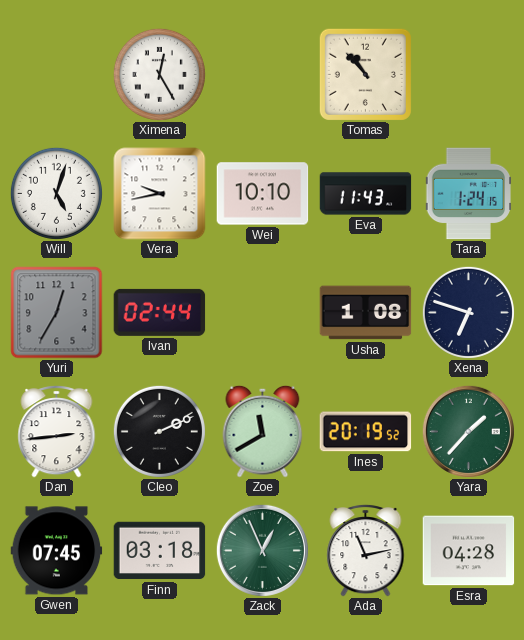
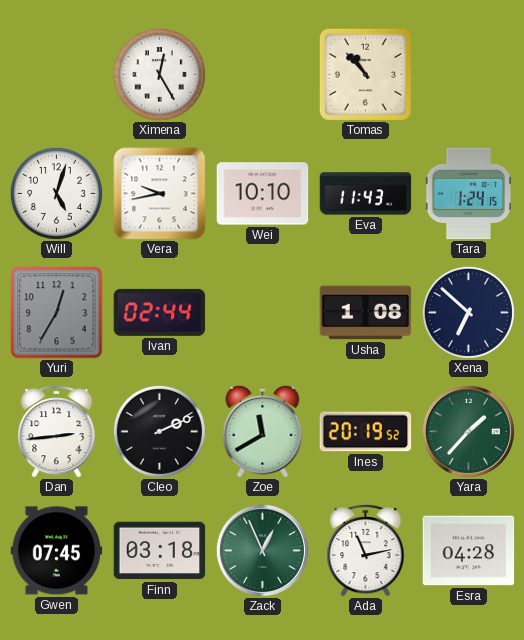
Xena: 6:48 -> 6:52 (468, 312)
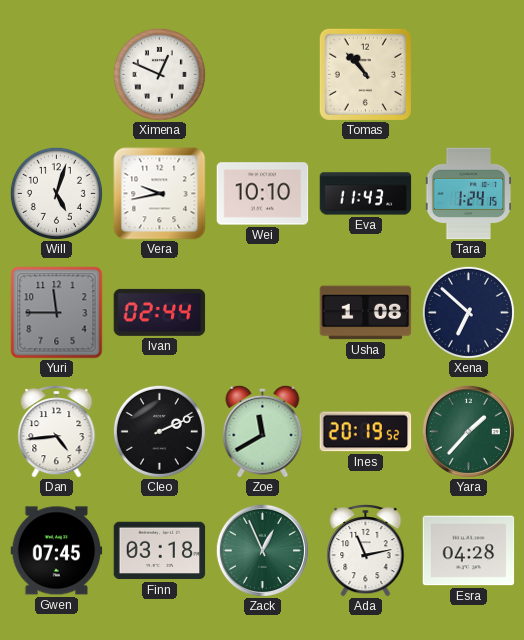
Ximena: 12:25 -> 12:49 (159, 74)
Yuri: 12:35 -> 11:45 (57, 313)
Dan: 2:44 -> 4:44 (57, 431)
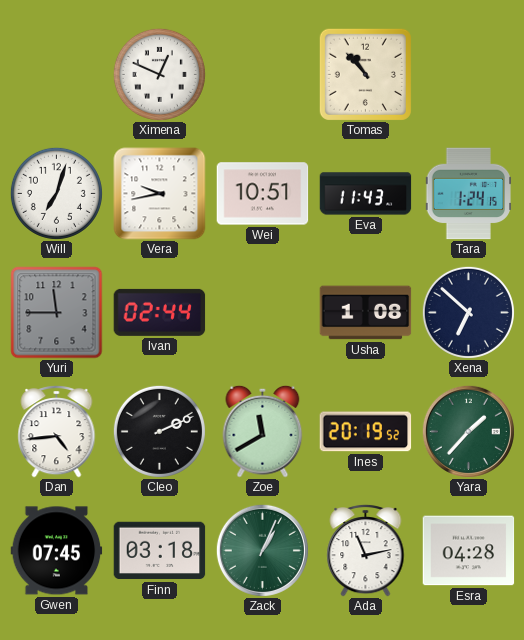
Will: 5:03 -> 7:03 (56, 193)
Wei: 10:10 -> 10:51 (263, 194)
Zack: 12:56 -> 1:04 (262, 550)
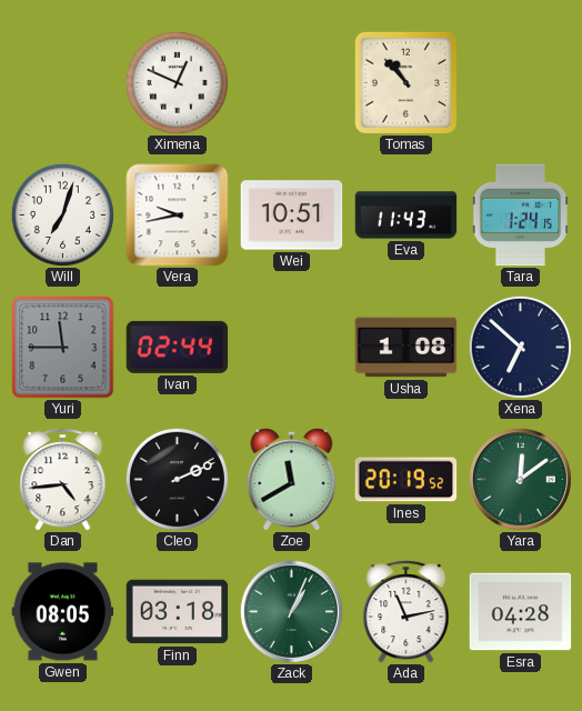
Yara: 1:37 -> 12:09 (520, 479)
Gwen: 07:45 -> 08:05 (63, 612)
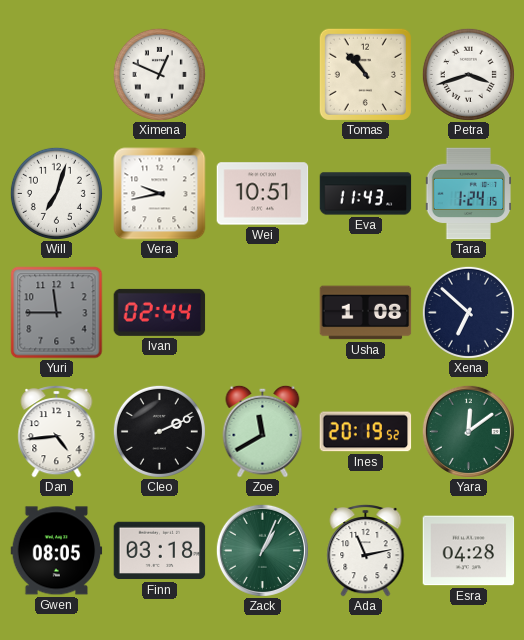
Petra: none -> 3:42 (468, 74)
